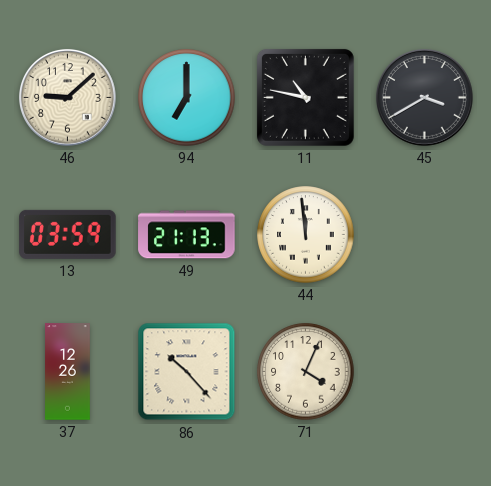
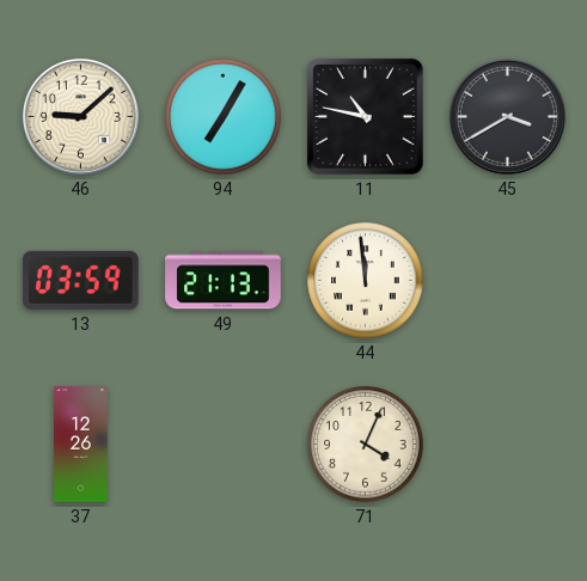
94: 7:00 -> 7:05 (224, 117)
86: 10:23 -> none (187, 372)
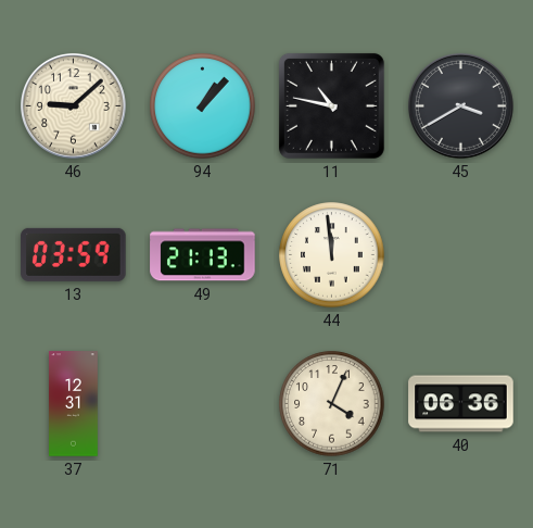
94: 7:05 -> 1:07 (203, 106)
37: 12:26 -> 12:31 (74, 404)
40: none -> 06:36 (461, 404)
